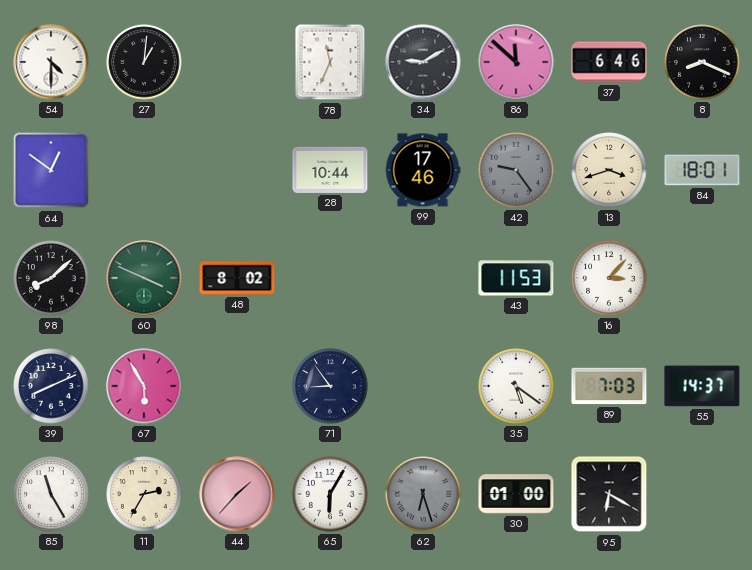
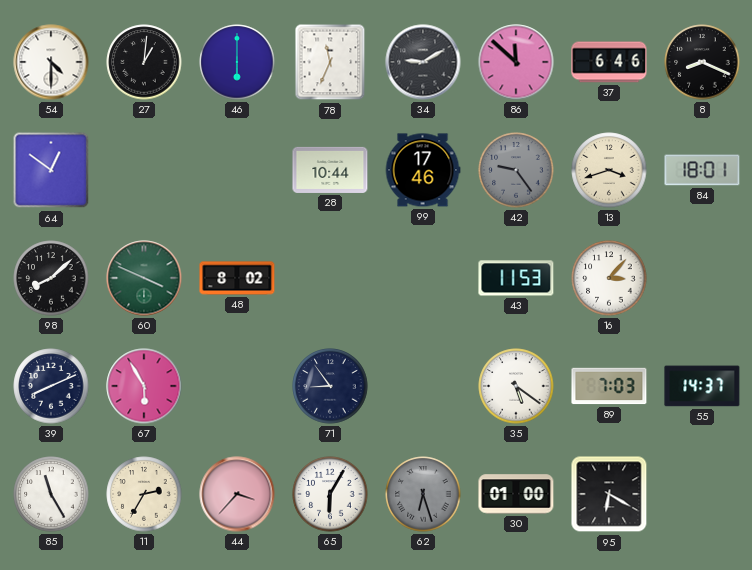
46: none -> 6:00 (237, 62)
44: 1:37 -> 3:37 (237, 494)
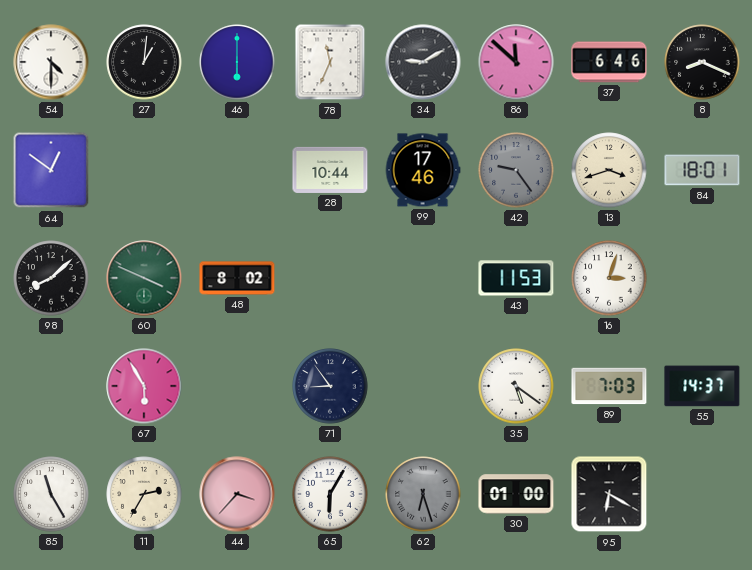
16: 3:07 -> 3:03 (609, 278)
39: 8:11 -> none (51, 386)
